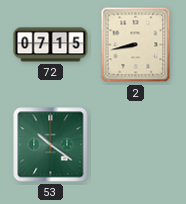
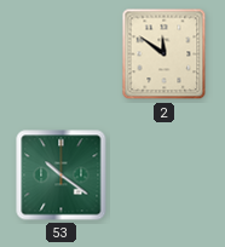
72: 07:15 -> none (51, 45)
2: 8:43 -> 11:51 (165, 54)
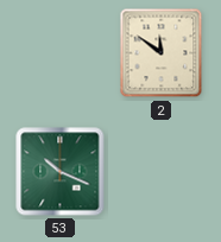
53: 10:21 -> 10:19 (61, 172)
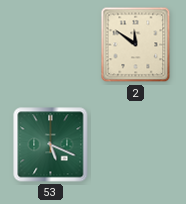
53: 10:19 -> 5:19 (51, 145)
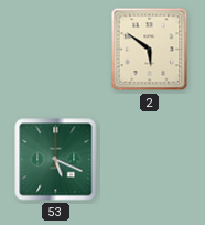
2: 11:51 -> 5:51 (150, 50)
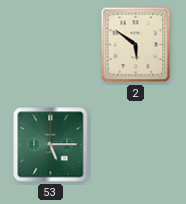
53: 5:19 -> 5:15 (51, 145)
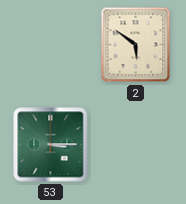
53: 5:15 -> 3:15 (51, 145)
